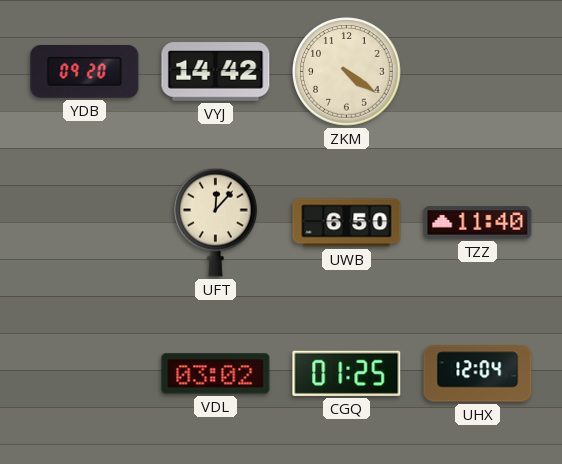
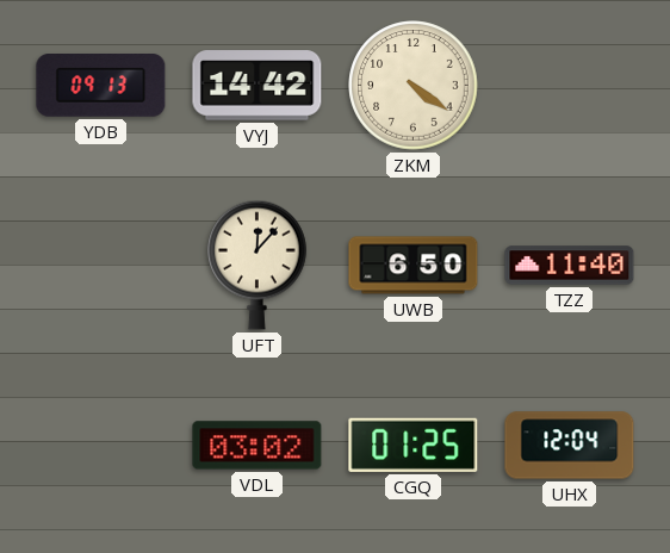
YDB: 09:20 -> 09:13 (101, 86)
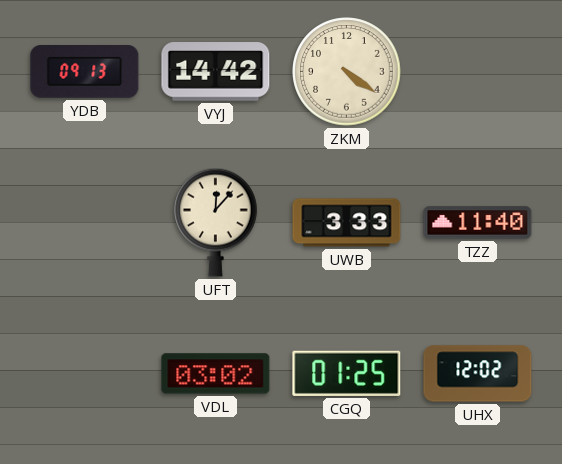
UWB: 6:50 -> 3:33 (347, 223)
UHX: 12:04 -> 12:02 (478, 374)
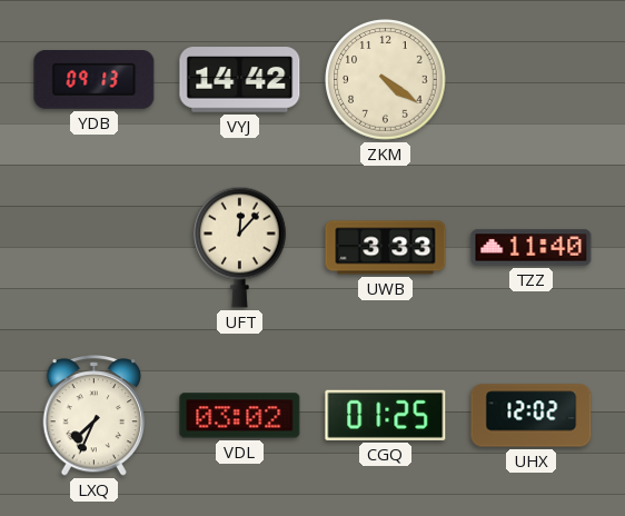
LXQ: none -> 7:34 (95, 416)
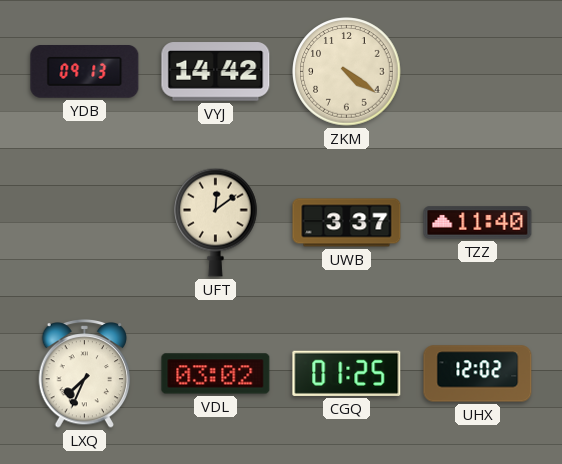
UFT: 12:07 -> 12:09 (216, 222)
UWB: 3:33 -> 3:37 (347, 223)
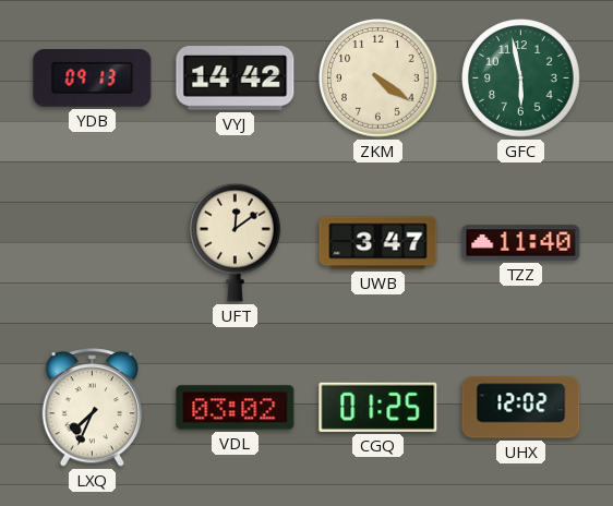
GFC: none -> 5:58 (521, 79)
UWB: 3:37 -> 3:47 (378, 243)
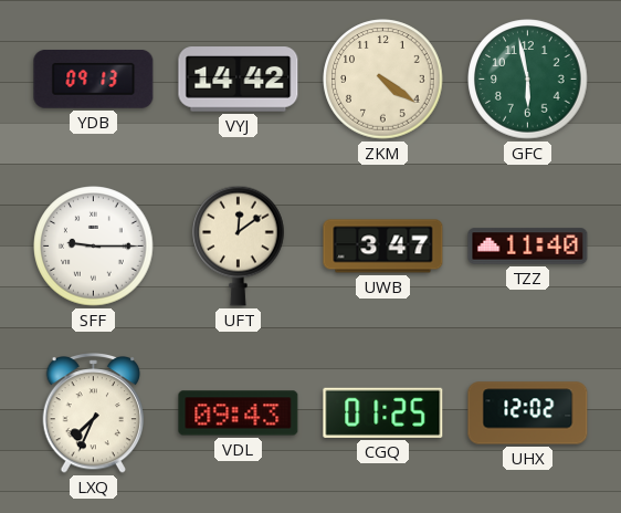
SFF: none -> 9:15 (94, 247)
VDL: 03:02 -> 09:43 (239, 413)
